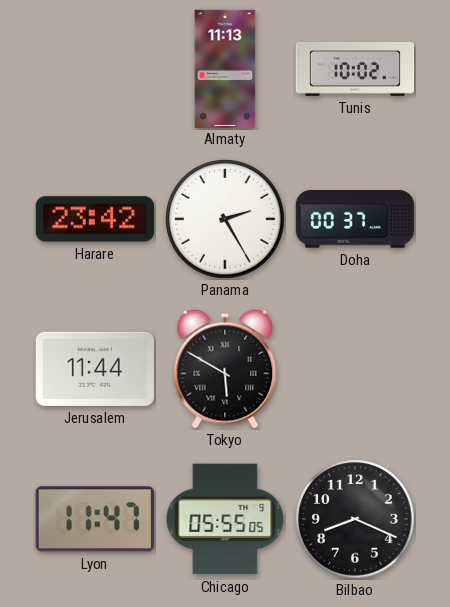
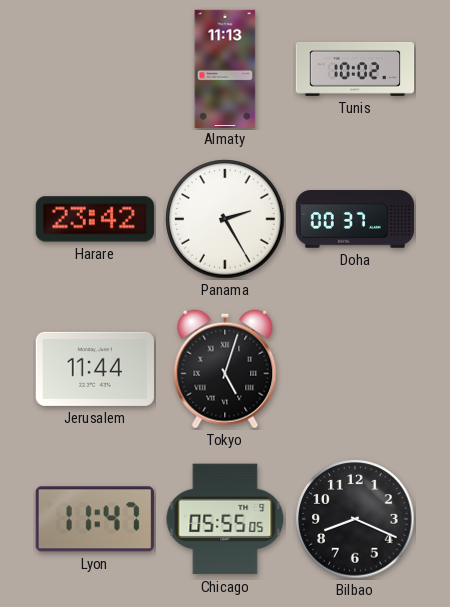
Tokyo: 5:50 -> 5:03 (225, 369)
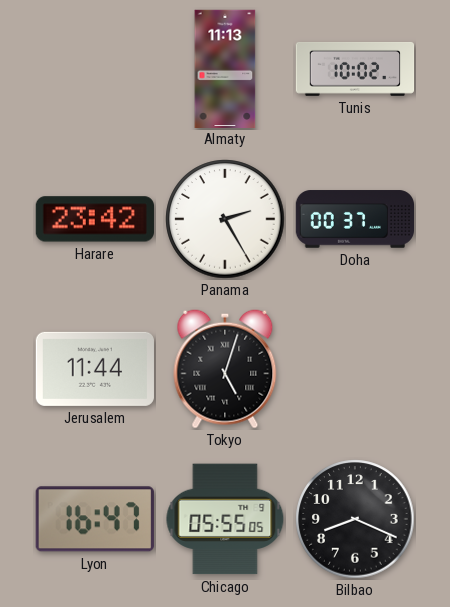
Lyon: 11:47 -> 16:47 (95, 519)
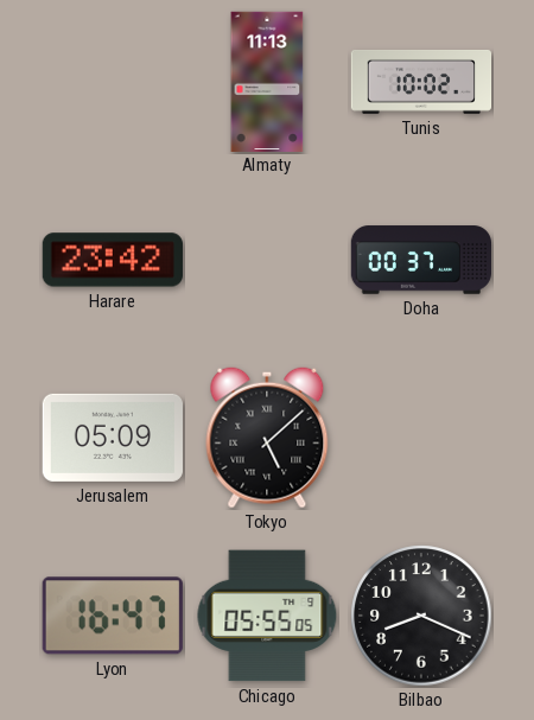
Panama: 2:25 -> none (225, 219)
Jerusalem: 11:44 -> 05:09 (113, 438)
Tokyo: 5:03 -> 5:08 (267, 438)
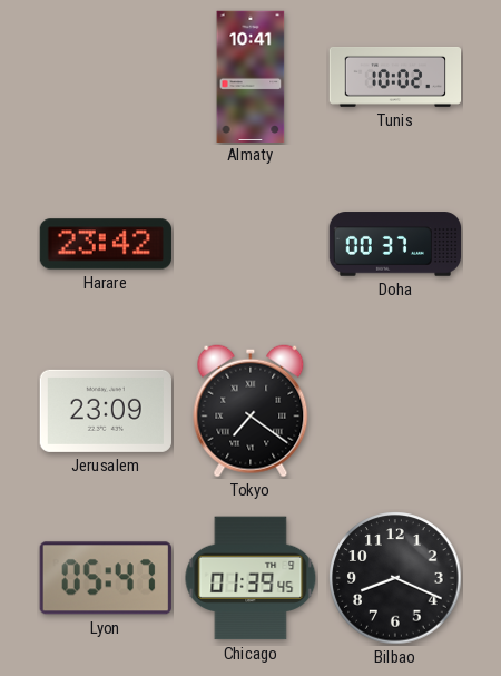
Almaty: 11:13 -> 10:41 (250, 76)
Jerusalem: 05:09 -> 23:09 (106, 411)
Tokyo: 5:08 -> 7:21 (250, 411)
Lyon: 16:47 -> 05:47 (106, 578)
Chicago: 05:55 -> 01:39 (250, 578)
